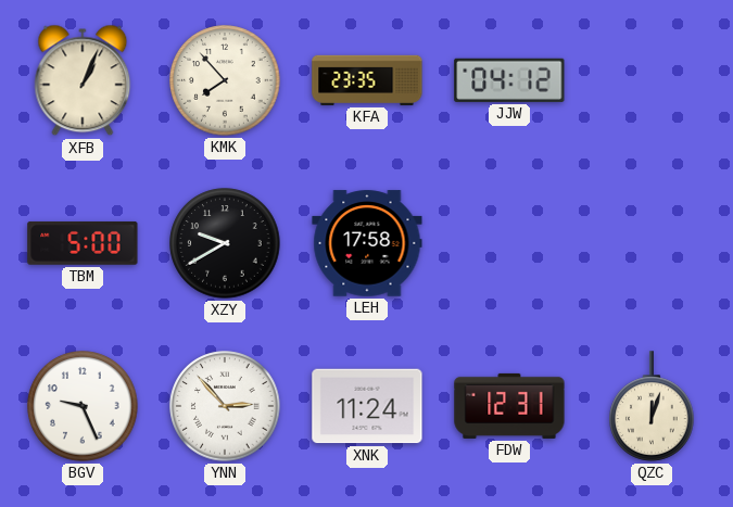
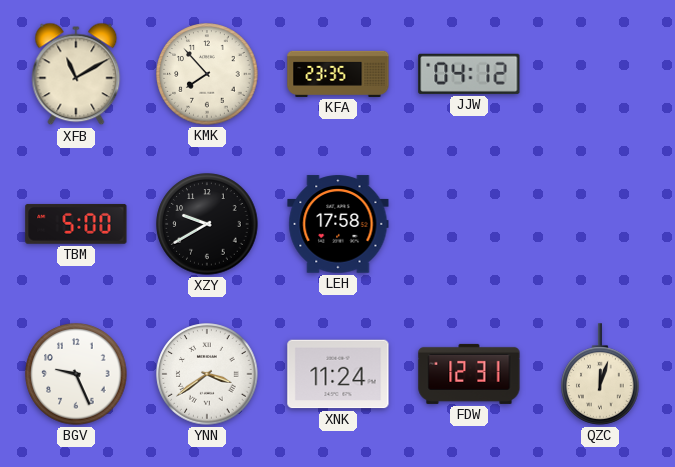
XFB: 1:04 -> 11:10 (76, 74)
YNN: 2:53 -> 3:39 (207, 374)
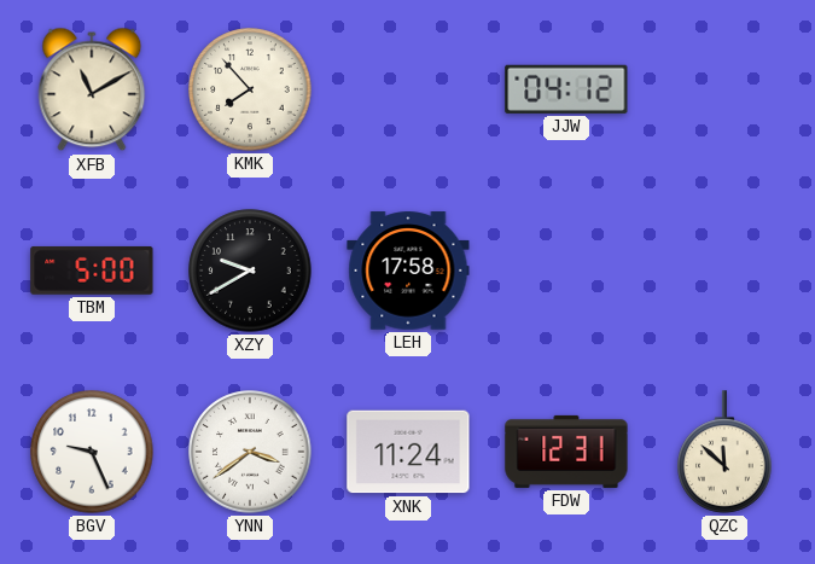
KFA: 23:35 -> none (338, 74)
QZC: 12:03 -> 11:52 (724, 452)
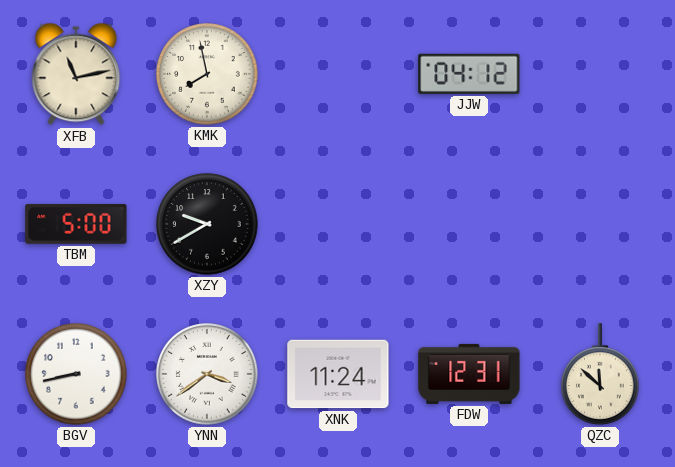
XFB: 11:10 -> 11:13 (76, 74)
KMK: 7:53 -> 7:58 (207, 74)
LEH: 17:58 -> none (408, 271)
BGV: 9:26 -> 8:43 (76, 374)
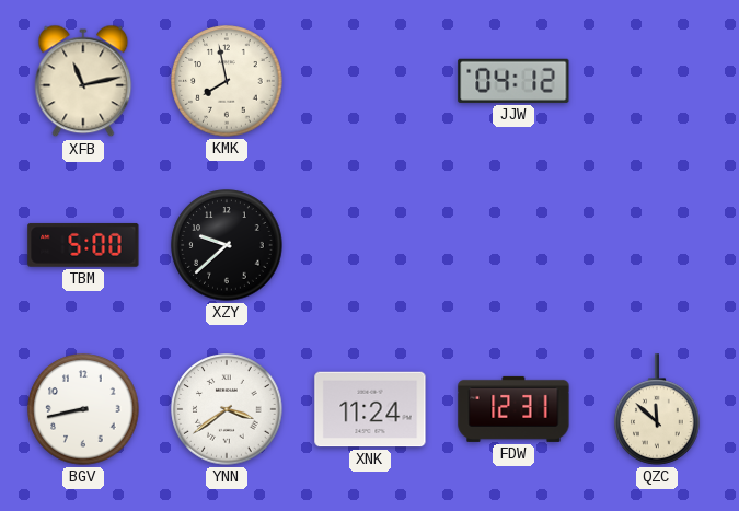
XZY: 9:40 -> 9:38 (227, 245)
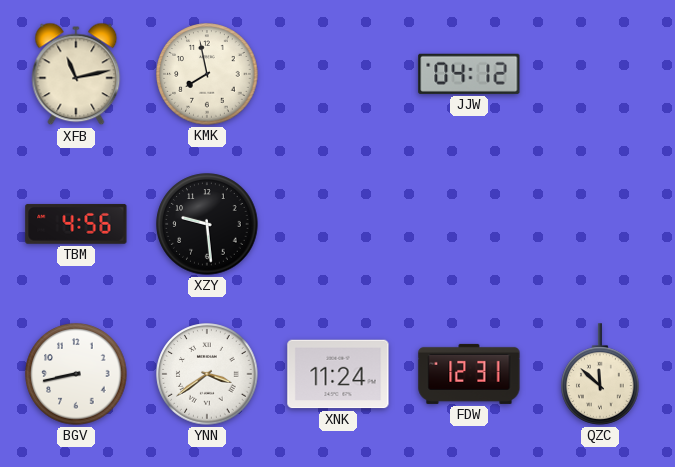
TBM: 5:00 -> 4:56 (76, 224)
XZY: 9:38 -> 9:29 (207, 224)
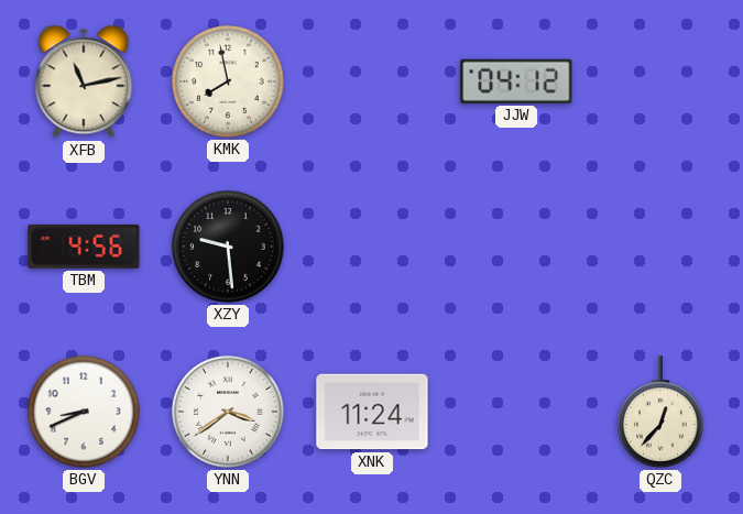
BGV: 8:43 -> 8:41 (84, 412)
FDW: 12:31 -> none (469, 374)
QZC: 11:52 -> 12:37 (660, 412)
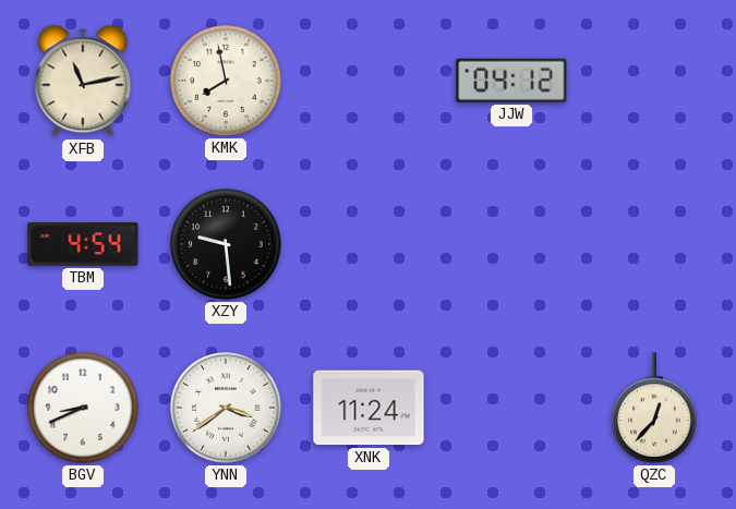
TBM: 4:56 -> 4:54 (83, 244)
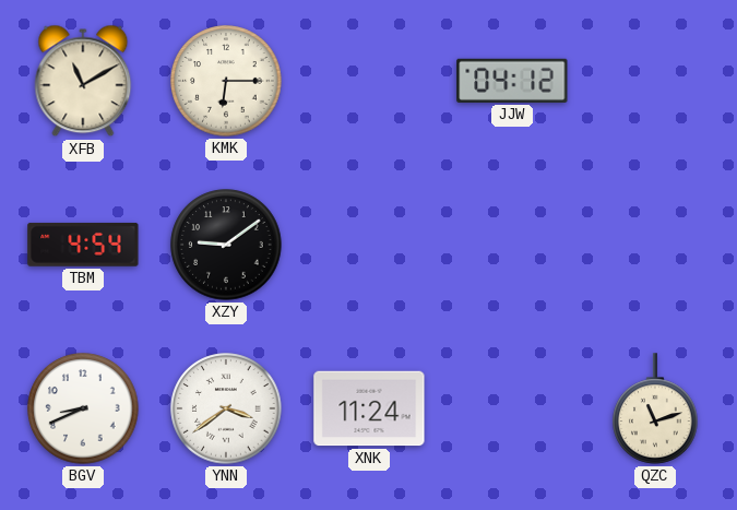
XFB: 11:13 -> 11:10 (83, 81)
KMK: 7:58 -> 6:15 (226, 81)
XZY: 9:29 -> 9:09 (226, 245)
QZC: 12:37 -> 11:12 (655, 408)
